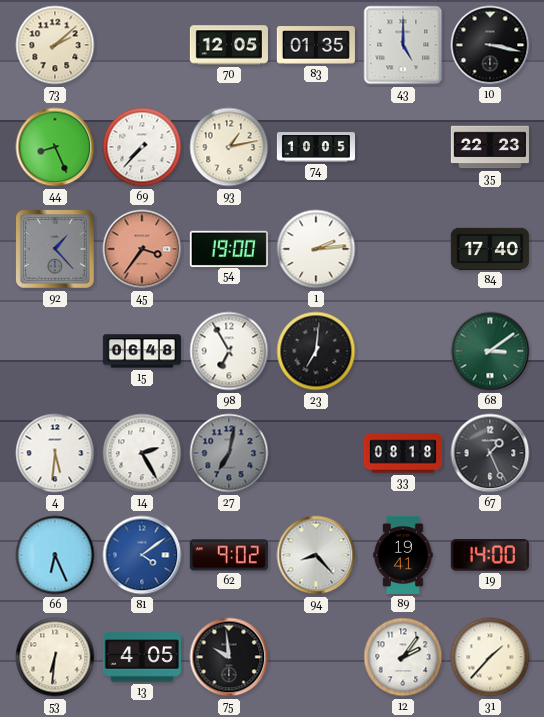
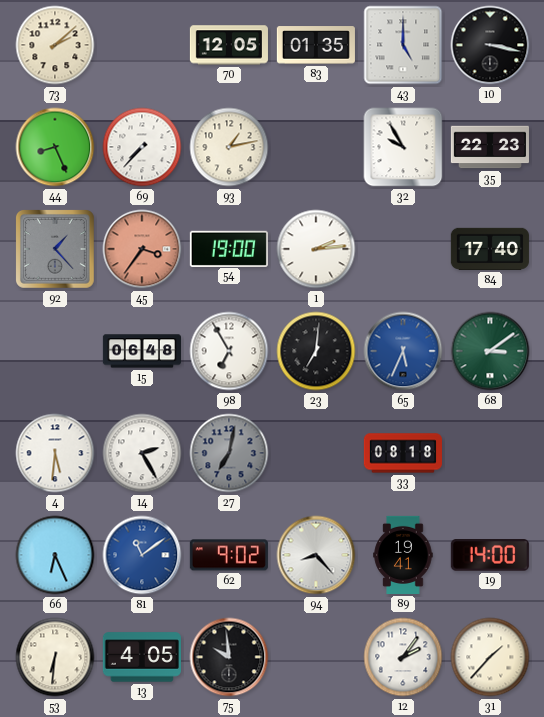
74: 10:05 -> none (315, 148)
32: none -> 9:55 (403, 147)
65: none -> 5:34 (403, 351)
67: 1:26 -> none (490, 453)
81: 4:09 -> 11:09 (142, 555)
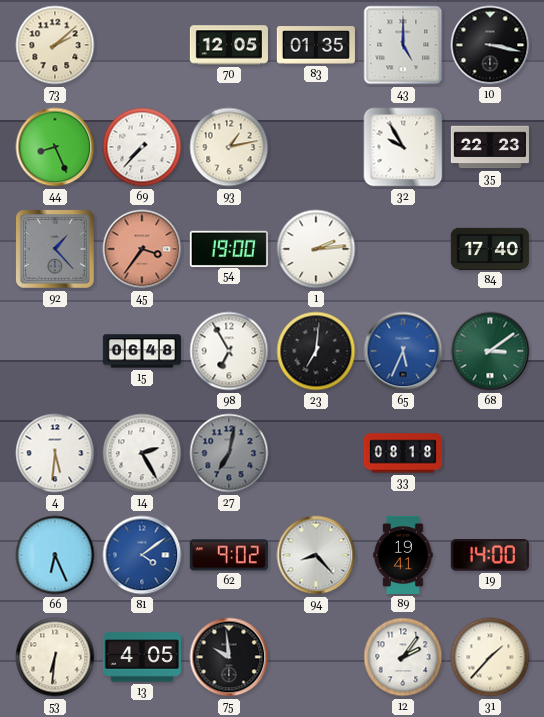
81: 11:09 -> 4:09 (142, 555)
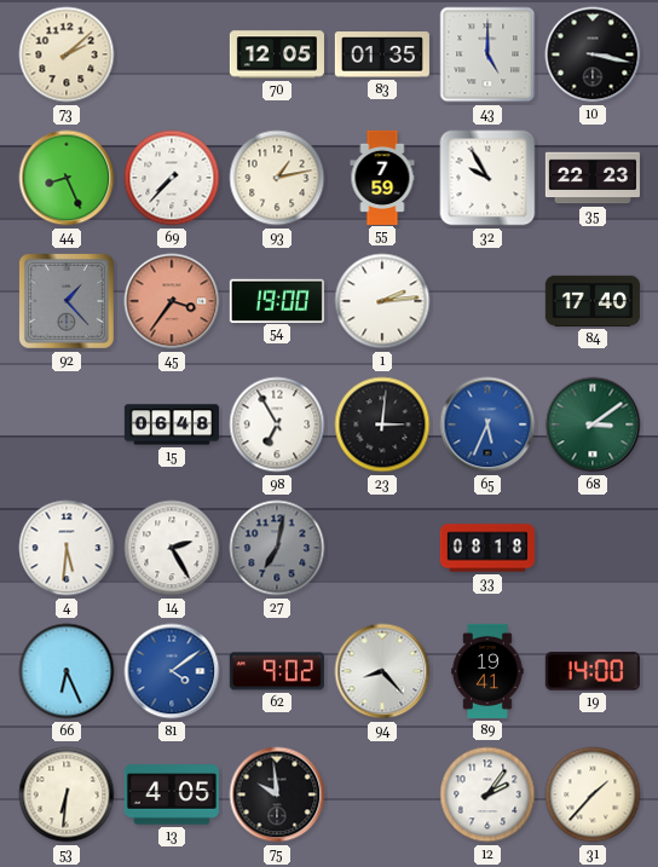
55: none -> 7:59 (382, 177)
23: 7:01 -> 3:01 (382, 424)
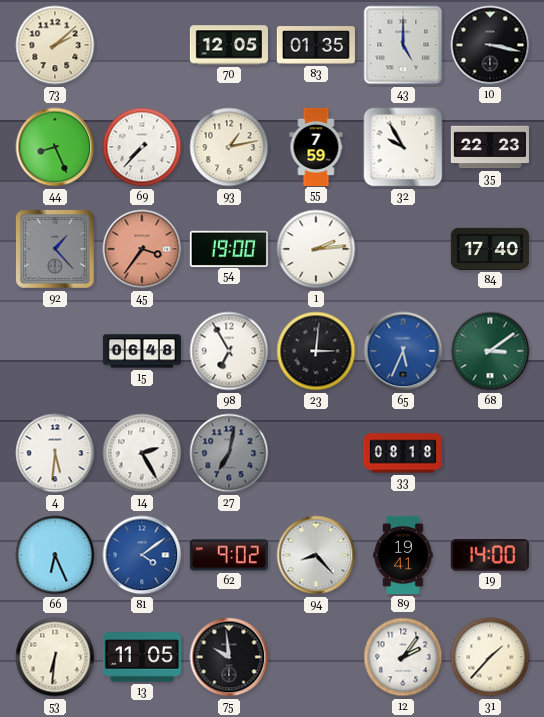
13: 4:05 -> 11:05 (142, 657)
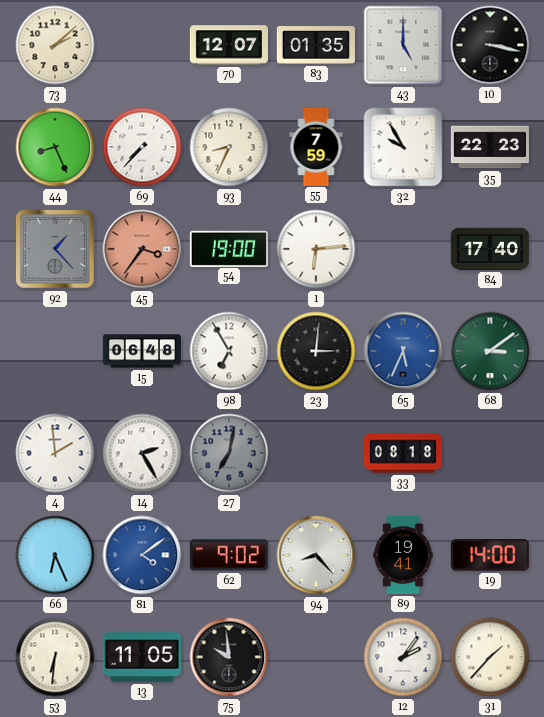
70: 12:05 -> 12:07 (229, 45)
93: 1:13 -> 8:34 (229, 147)
1: 2:14 -> 6:14 (316, 249)
4: 5:31 -> 1:59 (55, 453)
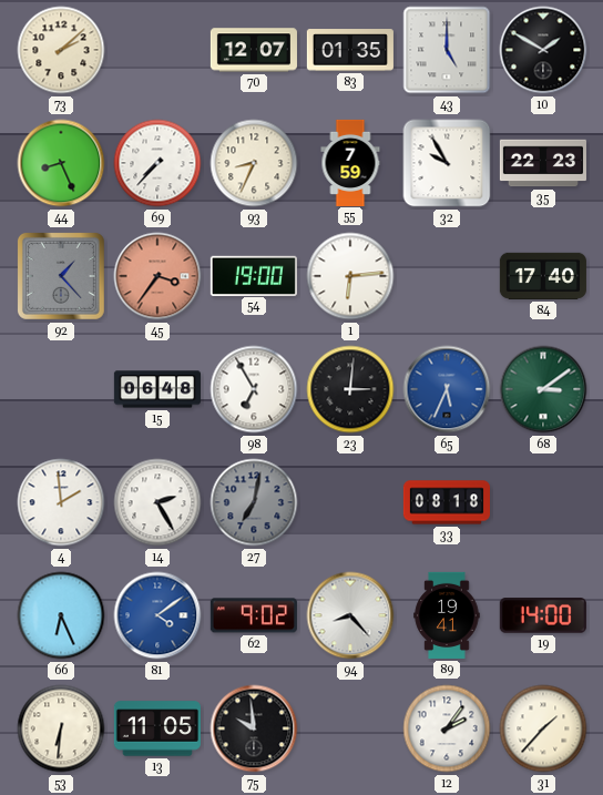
10: 3:17 -> 1:50 (543, 50)
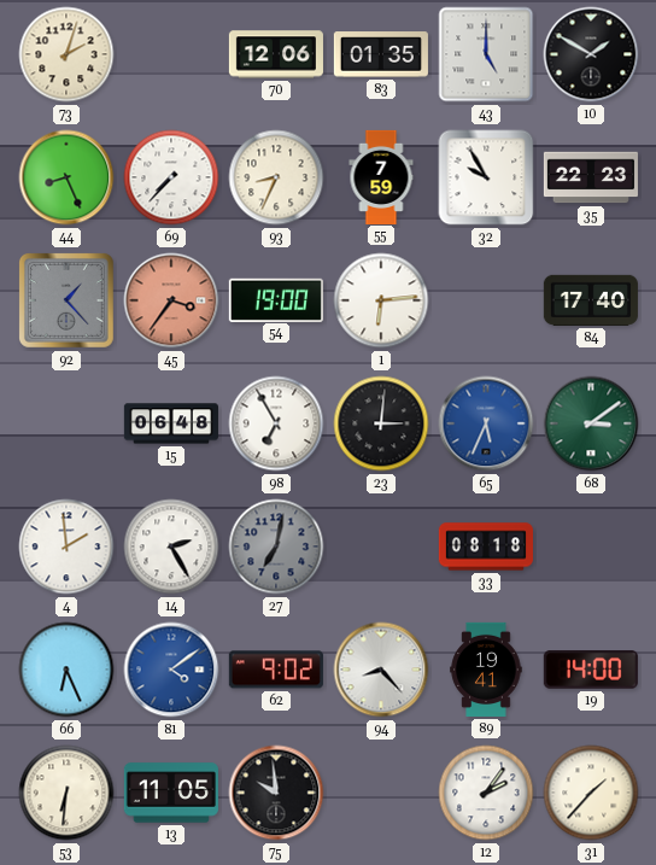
73: 2:08 -> 2:03 (66, 54)
70: 12:07 -> 12:06 (276, 54)
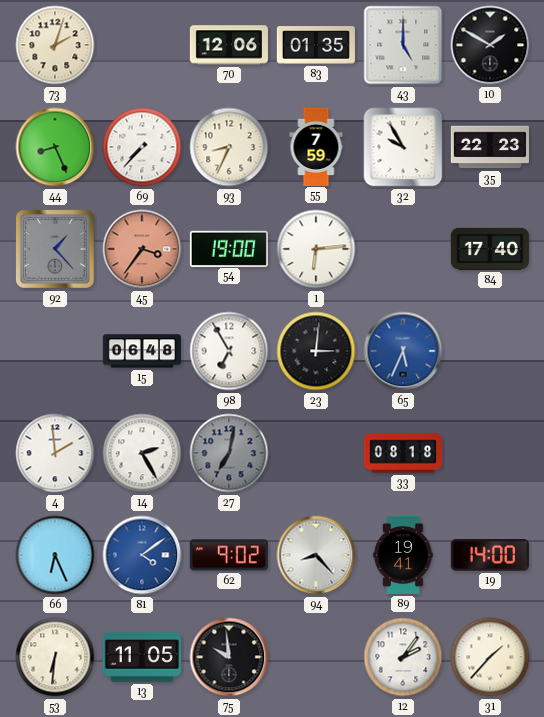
68: 3:09 -> none (591, 423)
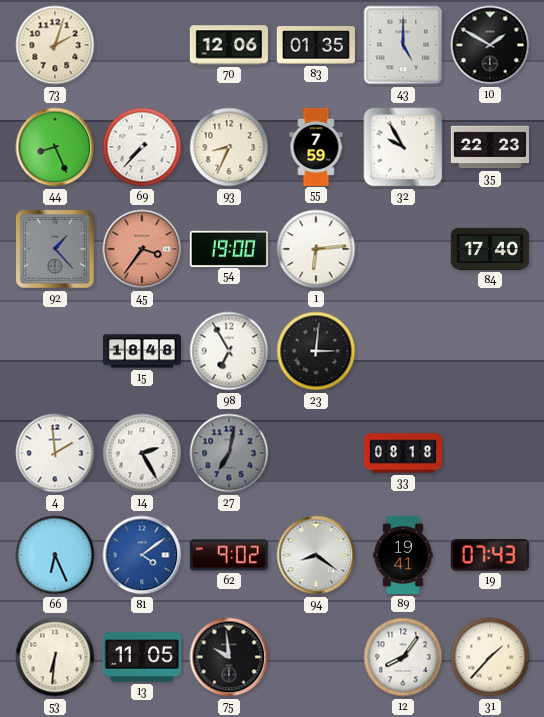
15: 06:48 -> 18:48 (142, 351)
65: 5:34 -> none (403, 351)
94: 8:23 -> 8:21 (316, 555)
19: 14:00 -> 07:43 (490, 555)
12: 2:06 -> 8:06 (403, 657)
